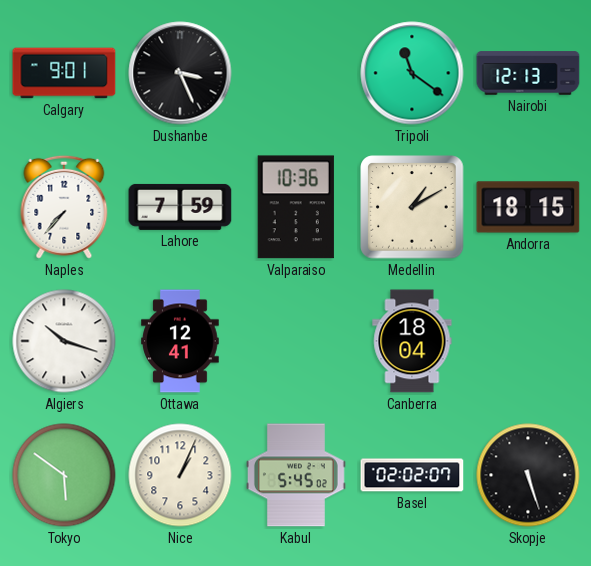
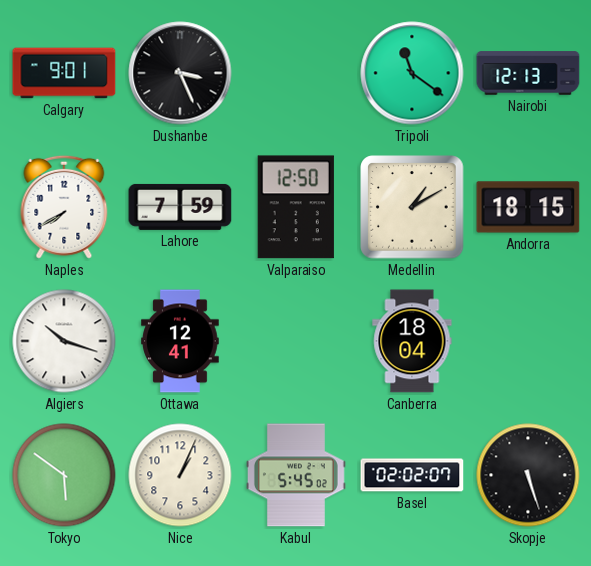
Naples: 7:37 -> 7:40 (64, 207)
Valparaiso: 10:36 -> 12:50 (296, 207)
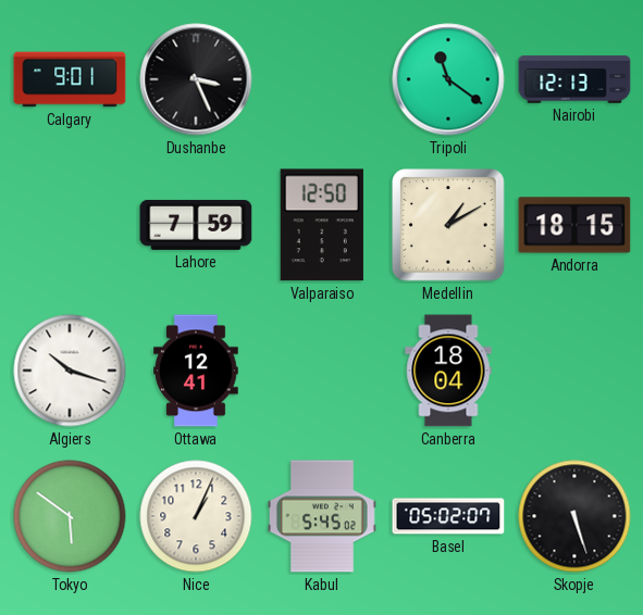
Naples: 7:40 -> none (64, 207)
Basel: 02:02 -> 05:02 (448, 516)
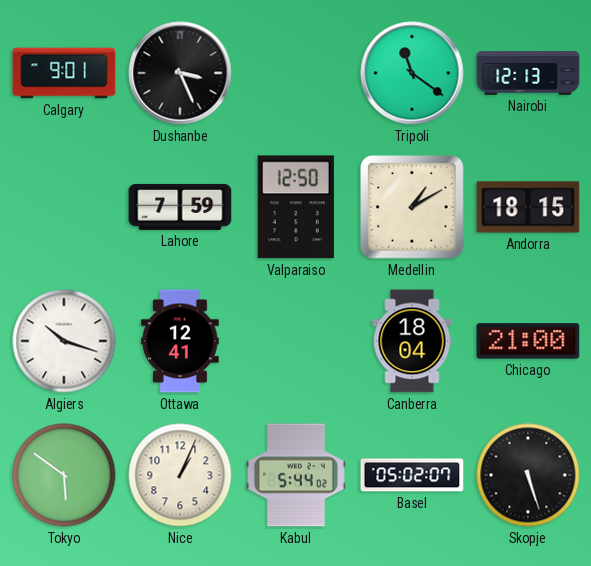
Chicago: none -> 21:00 (528, 341)
Kabul: 5:45 -> 5:44 (296, 475)
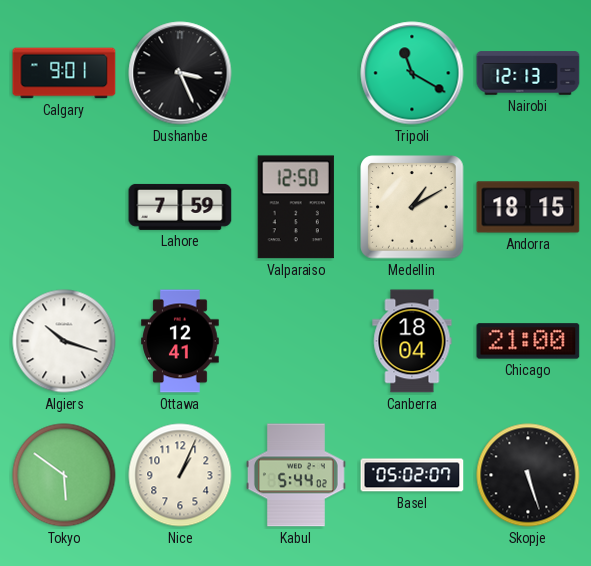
Tripoli: 11:21 -> 11:20 (412, 73)
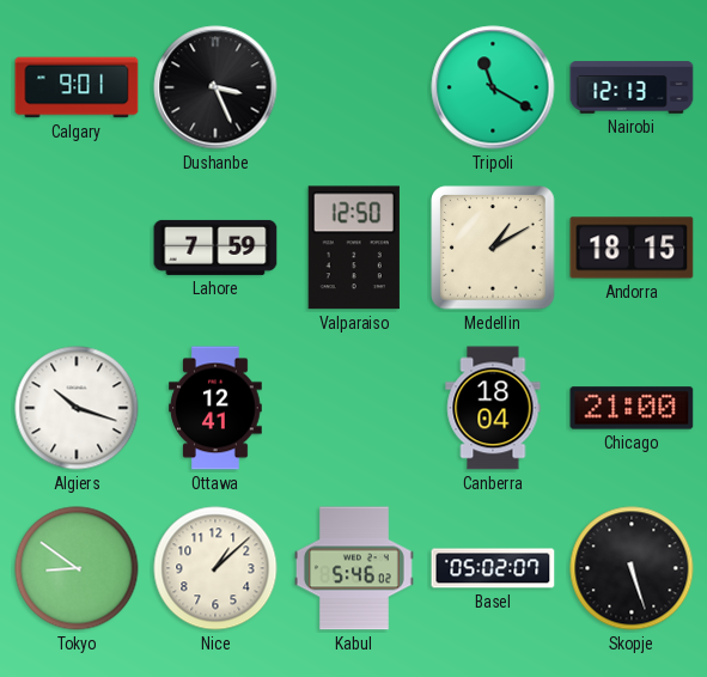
Tokyo: 5:51 -> 8:51 (77, 568)
Nice: 1:04 -> 1:08 (215, 568)
Kabul: 5:44 -> 5:46 (354, 568)
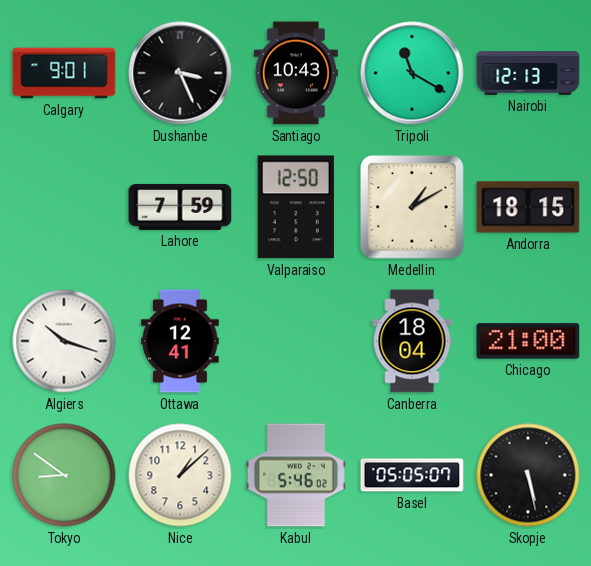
Santiago: none -> 10:43 (296, 73)
Basel: 05:02 -> 05:05 (412, 475)
Skopje: 5:27 -> 5:28 (528, 475)
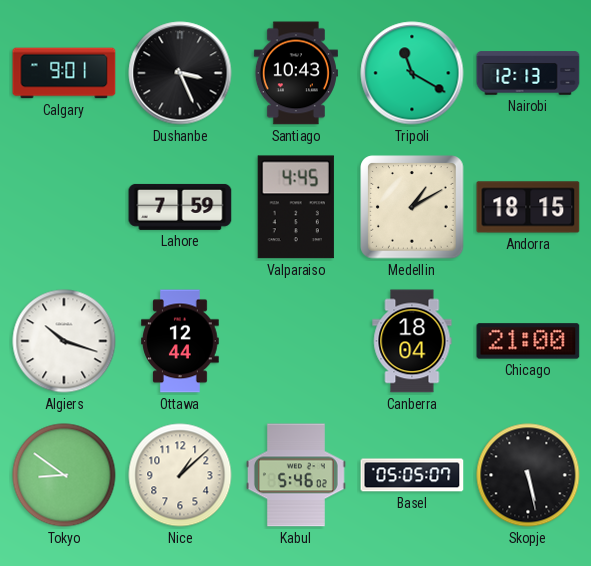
Valparaiso: 12:50 -> 4:45 (296, 207)
Ottawa: 12:41 -> 12:44 (180, 341)
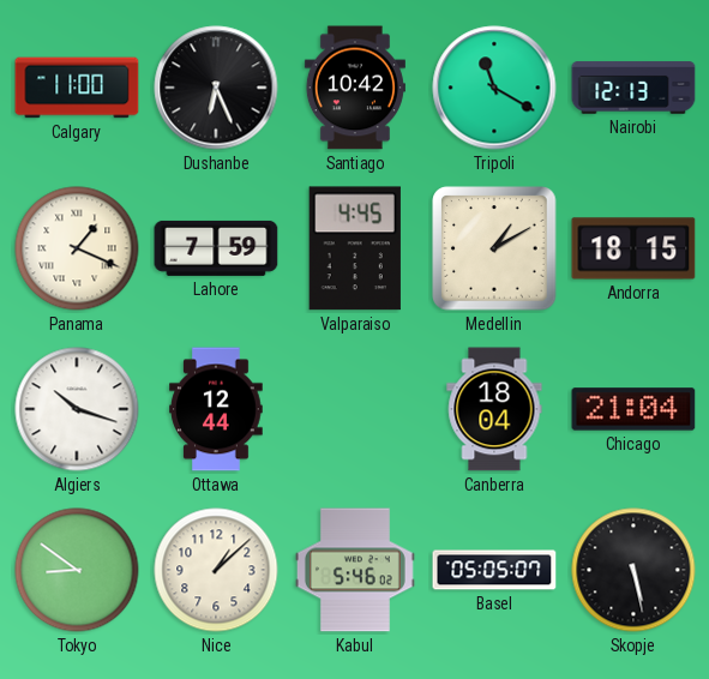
Calgary: 9:01 -> 11:00 (77, 88)
Dushanbe: 3:26 -> 6:26 (216, 88)
Santiago: 10:43 -> 10:42 (355, 88)
Panama: none -> 1:19 (77, 248)
Chicago: 21:00 -> 21:04 (633, 409)
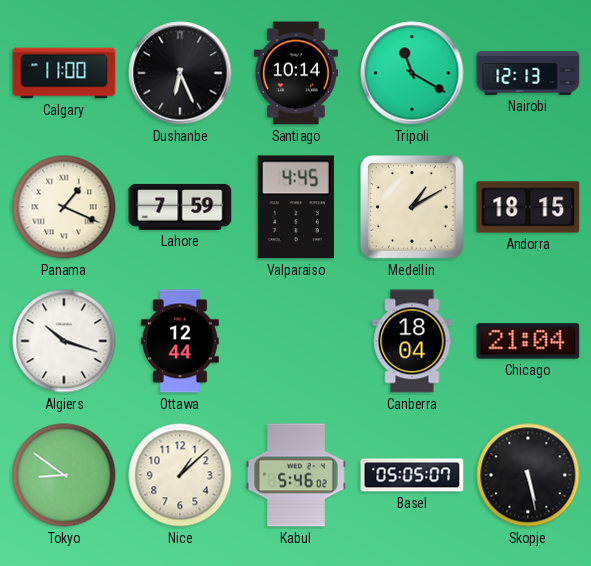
Santiago: 10:42 -> 10:14 (296, 73)
